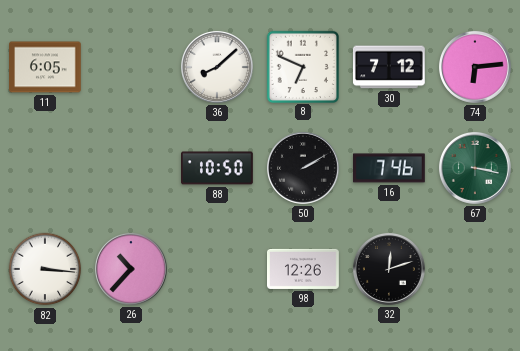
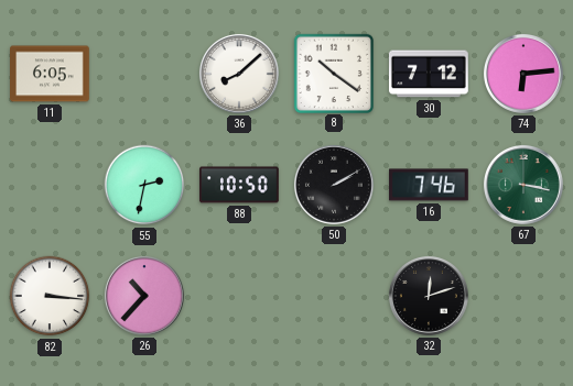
8: 6:49 -> 10:21 (333, 73)
55: none -> 2:32 (144, 185)
98: 12:26 -> none (304, 269)
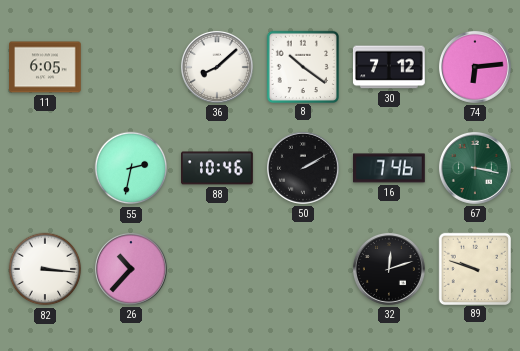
88: 10:50 -> 10:46 (218, 168)
89: none -> 9:48 (474, 268)
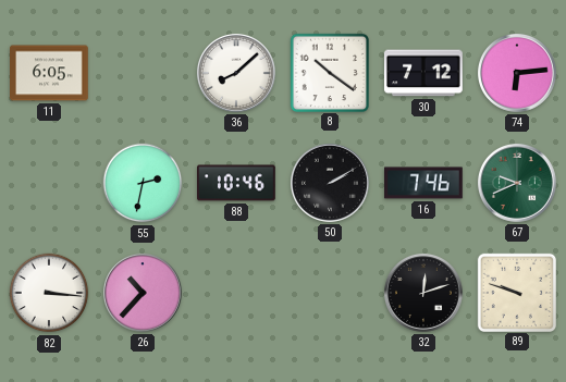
67: 3:17 -> 9:41 (517, 183)
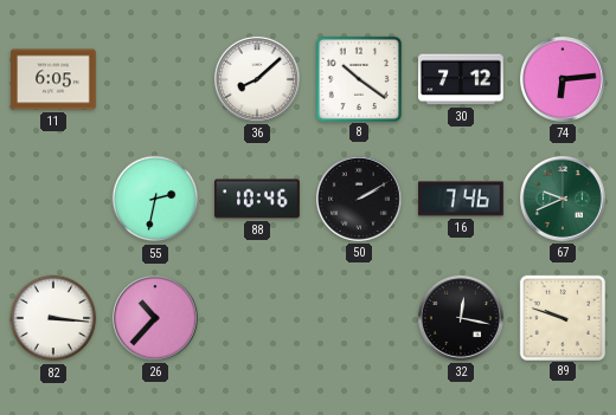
32: 12:12 -> 12:17 (461, 318)
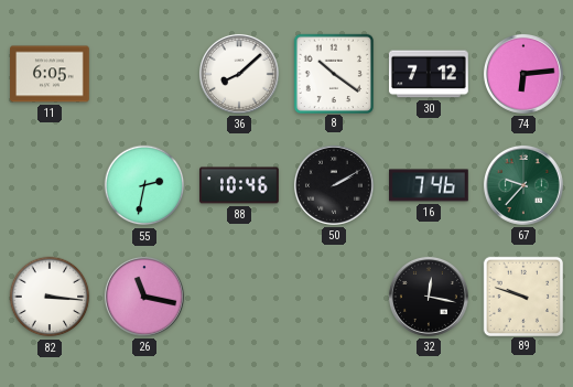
67: 9:41 -> 9:37 (523, 185)
26: 10:37 -> 11:17 (144, 297)
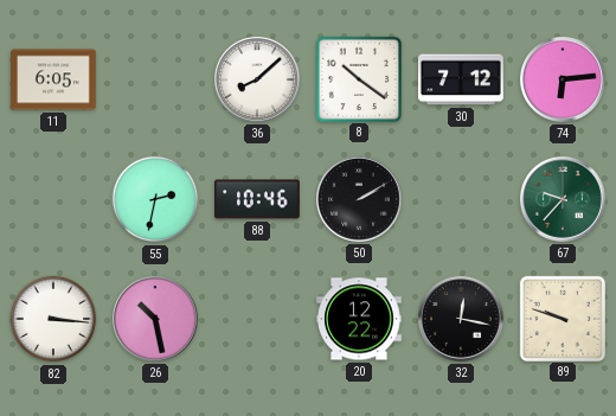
16: 7:46 -> none (430, 185)
26: 11:17 -> 10:28 (155, 319)
20: none -> 12:22 (360, 319)
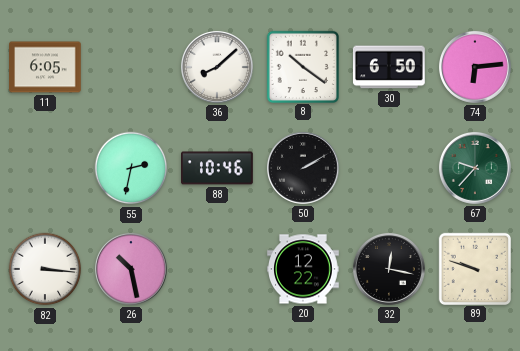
30: 7:12 -> 6:50 (389, 67)
